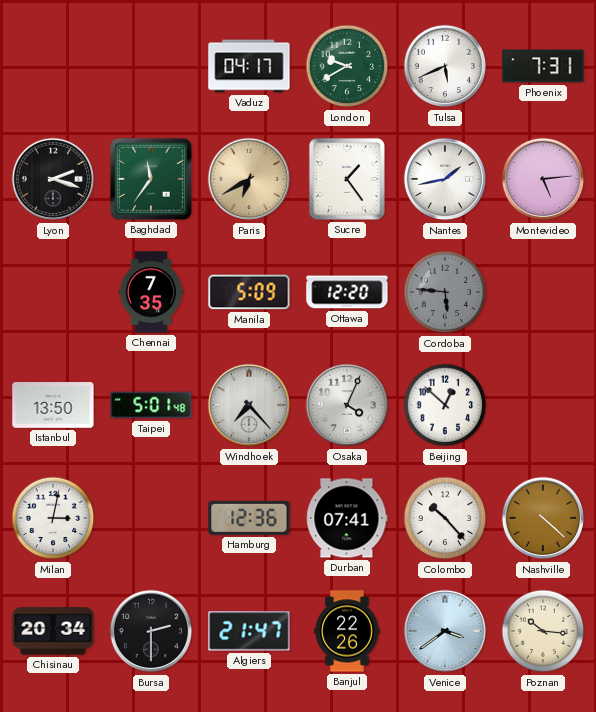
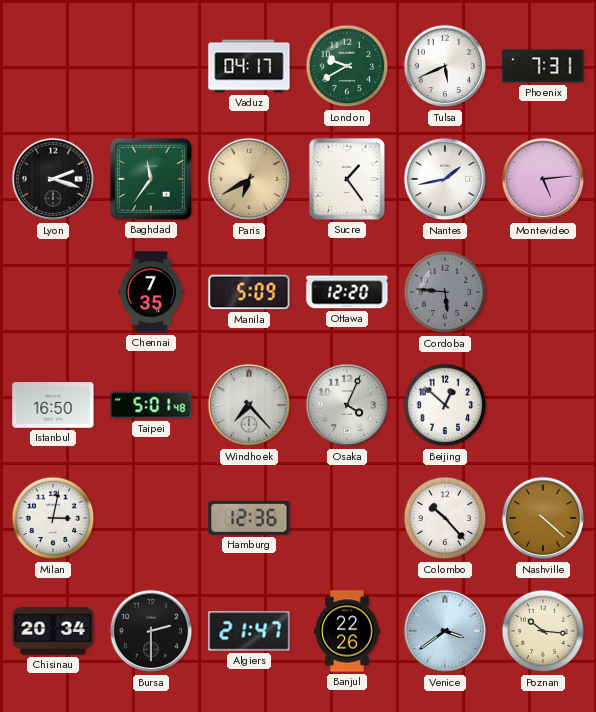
Istanbul: 13:50 -> 16:50 (53, 405)
Durban: 07:41 -> none (347, 518)
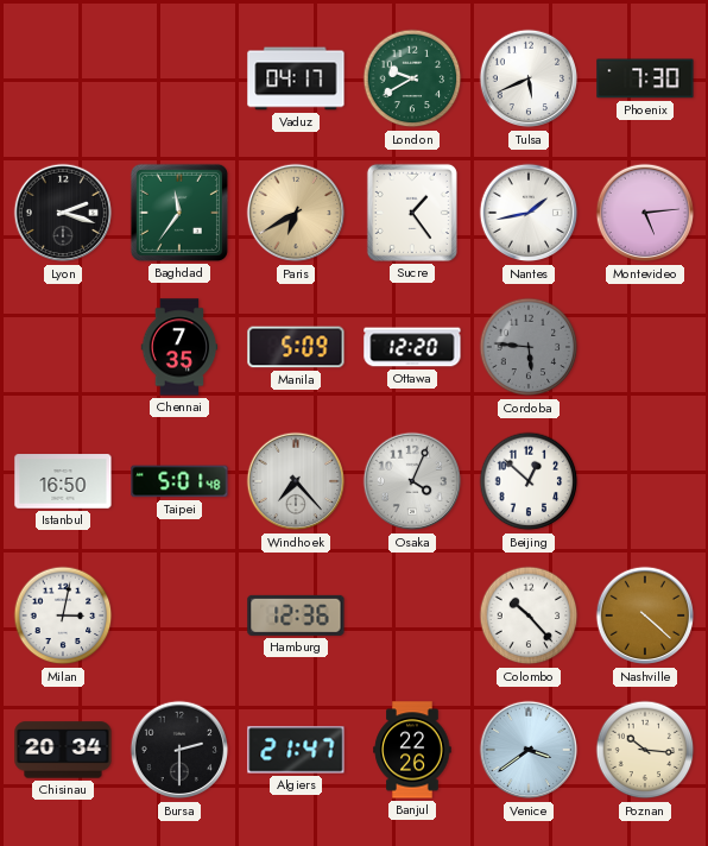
Phoenix: 7:31 -> 7:30 (645, 78)
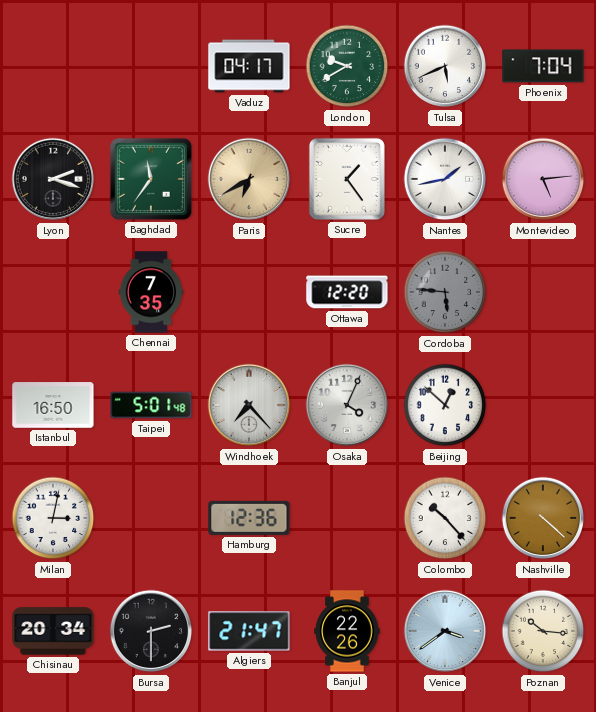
Phoenix: 7:30 -> 7:04 (543, 66)
Manila: 5:09 -> none (296, 347)
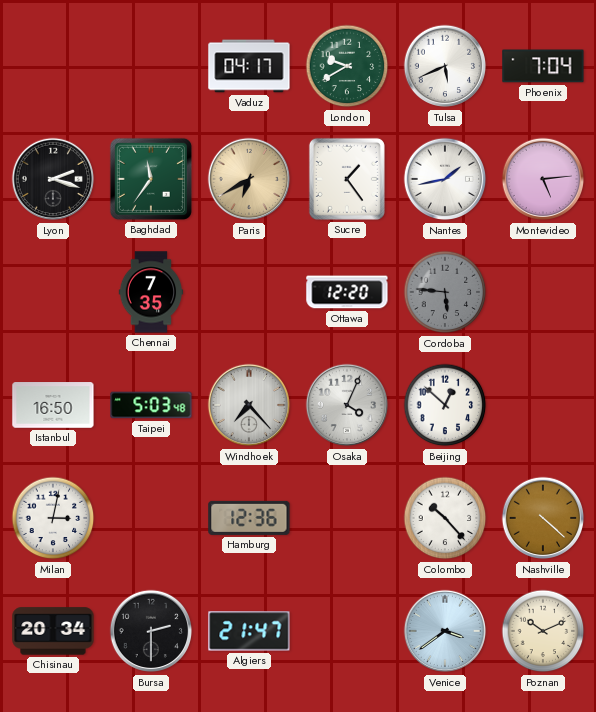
Taipei: 5:01 -> 5:03 (151, 405)
Banjul: 22:26 -> none (347, 631)
Poznan: 10:16 -> 10:11 (543, 631)
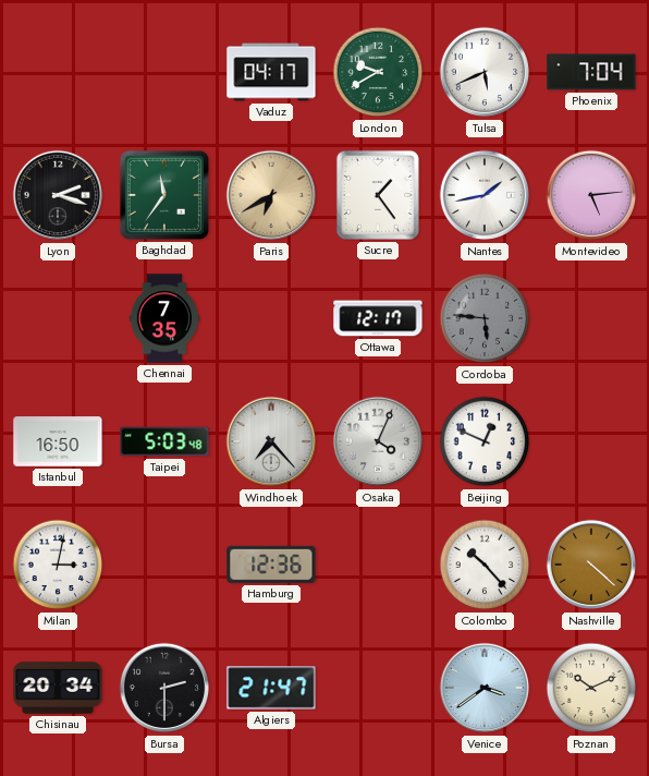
Ottawa: 12:20 -> 12:17 (378, 318)
Beijing: 12:52 -> 12:49 (485, 441)
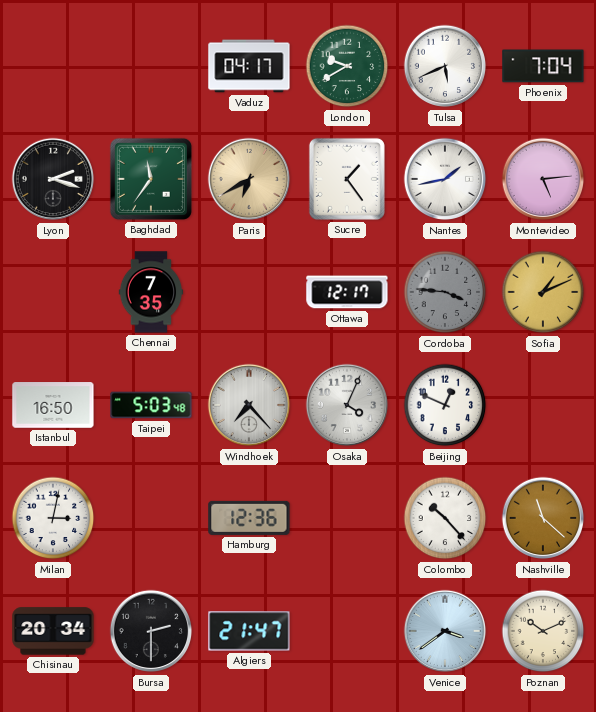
Cordoba: 5:46 -> 3:46 (445, 292)
Sofia: none -> 1:11 (543, 292)
Nashville: 4:22 -> 11:22 (543, 518)
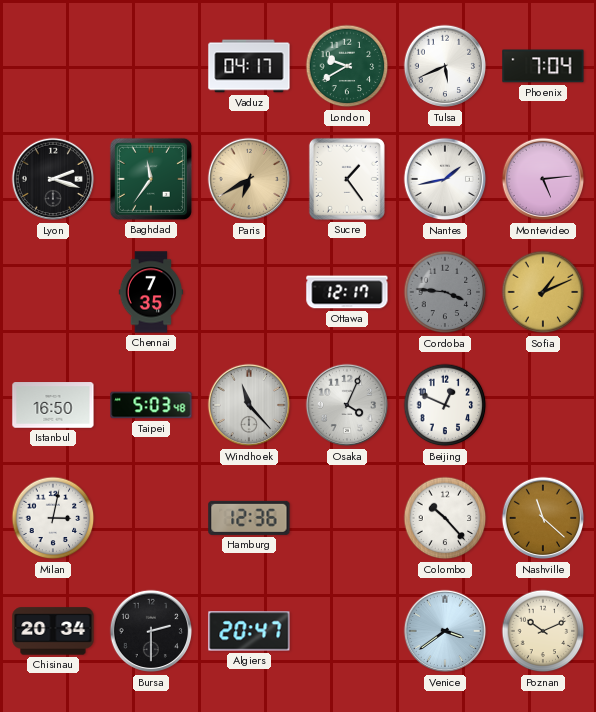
Windhoek: 7:23 -> 11:23 (249, 405)
Algiers: 21:47 -> 20:47 (249, 631)
